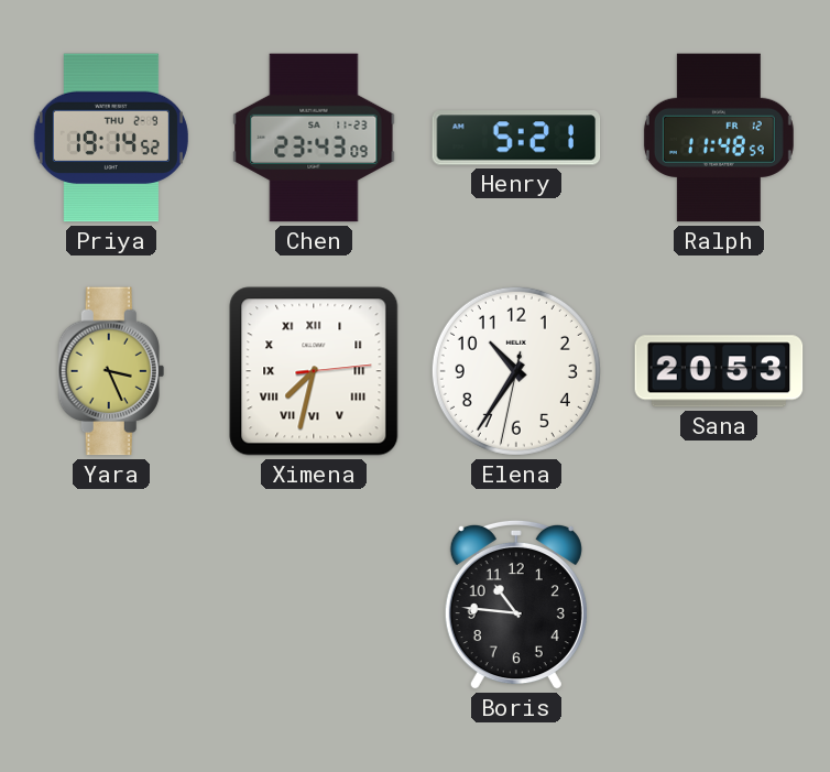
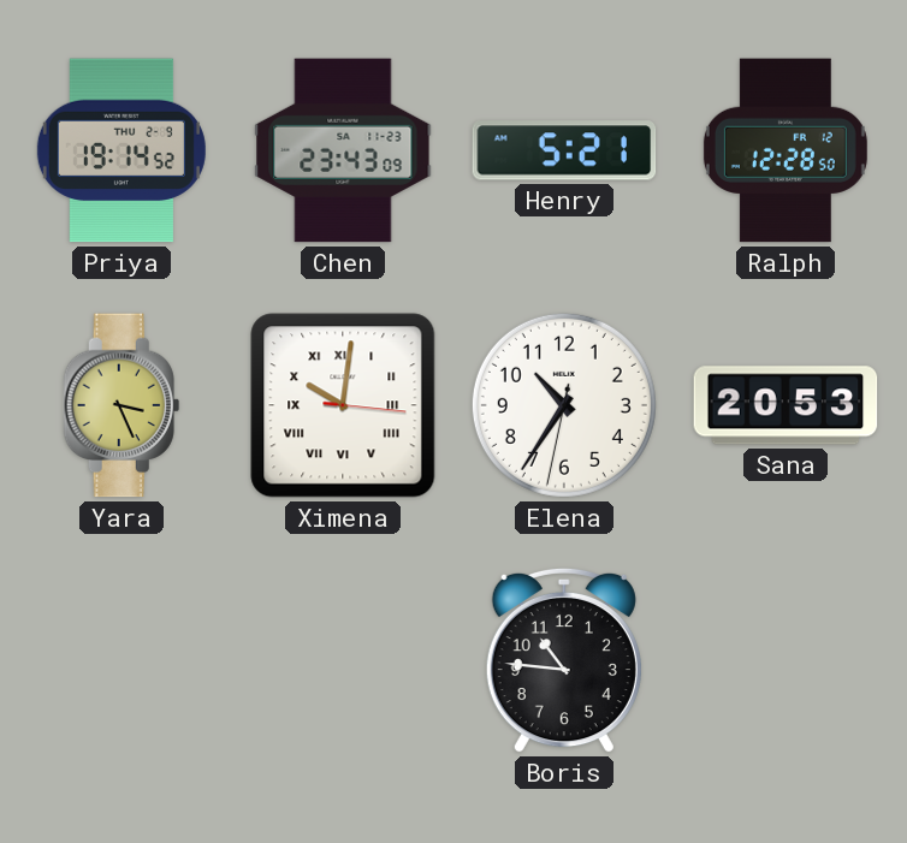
Ralph: 11:48 -> 12:28 (786, 150)
Ximena: 7:32 -> 10:01 (343, 405)
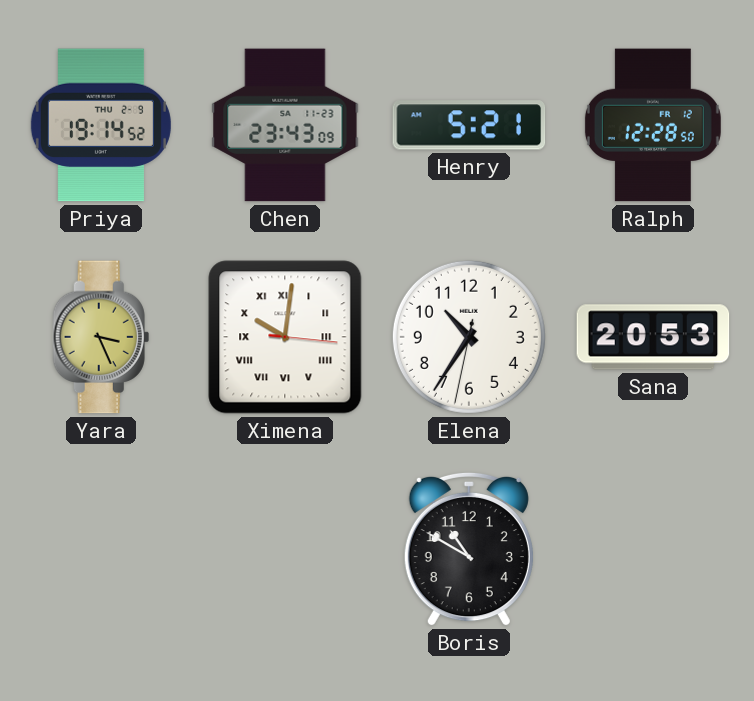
Boris: 10:46 -> 10:50 (469, 549)
